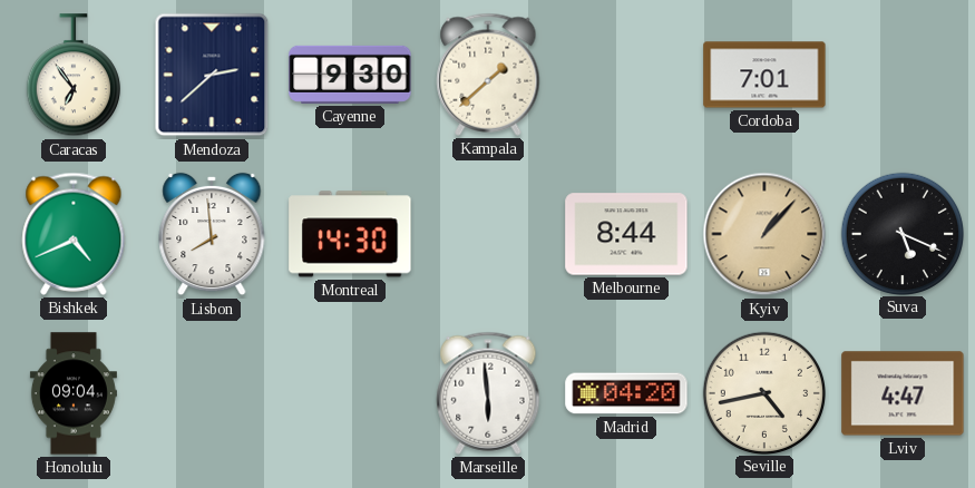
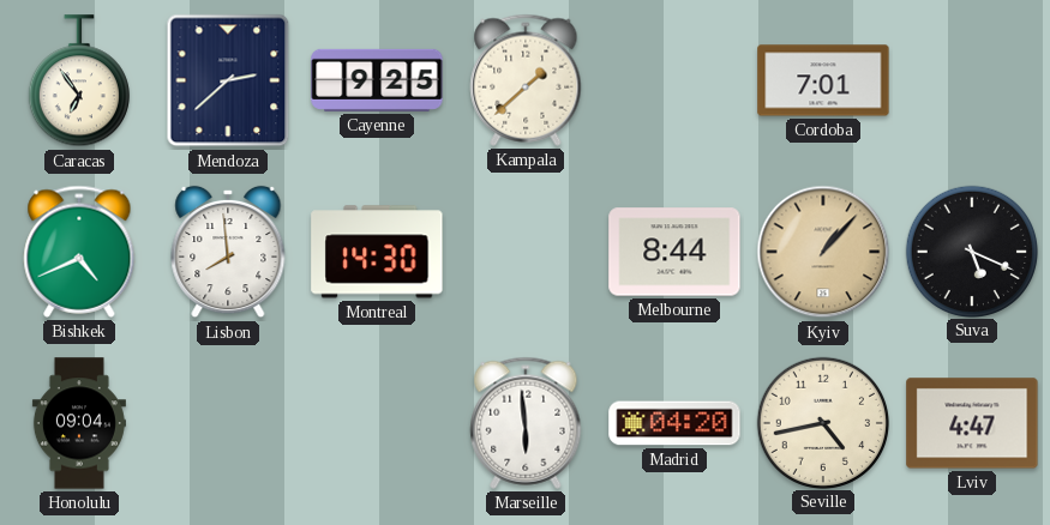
Cayenne: 9:30 -> 9:25 (377, 80)
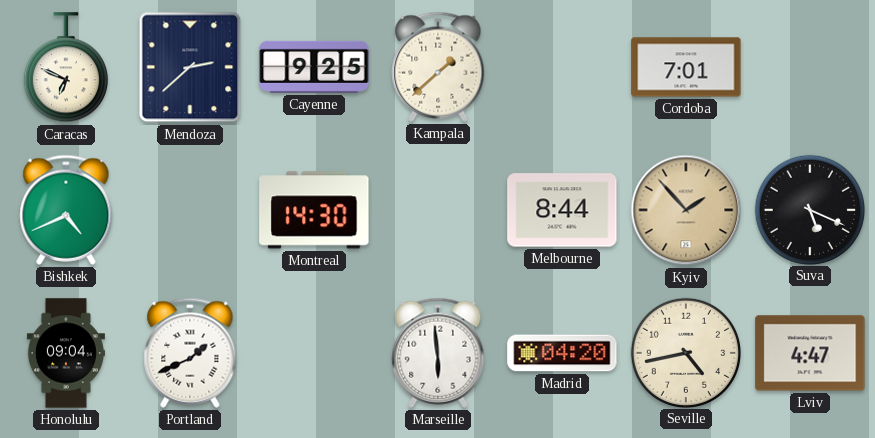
Caracas: 6:54 -> 6:49 (66, 68)
Lisbon: 7:59 -> none (228, 252)
Kyiv: 1:07 -> 1:53 (686, 210)
Portland: none -> 1:41 (190, 353)
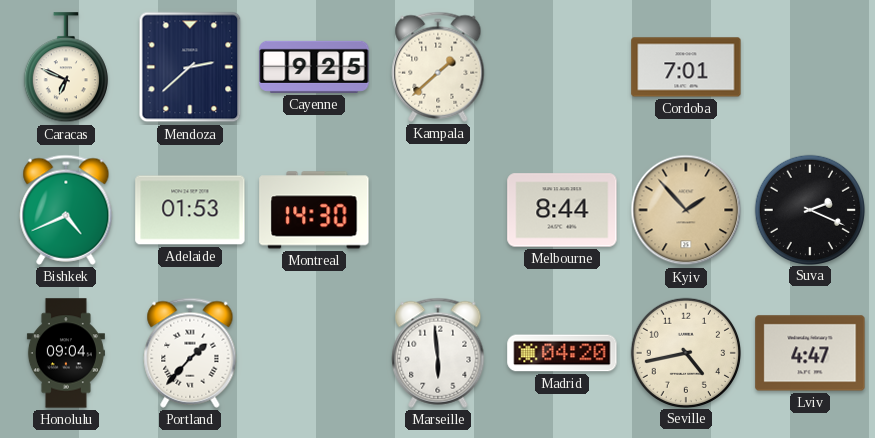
Adelaide: none -> 01:53 (190, 210)
Suva: 5:19 -> 2:19 (809, 209)
Portland: 1:41 -> 1:37 (190, 353)
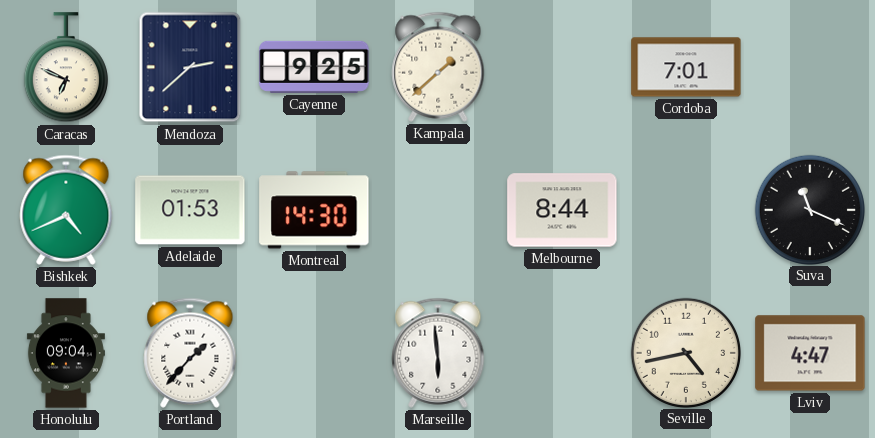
Kyiv: 1:53 -> none (686, 210)
Suva: 2:19 -> 11:19 (809, 209)
Madrid: 04:20 -> none (562, 353)
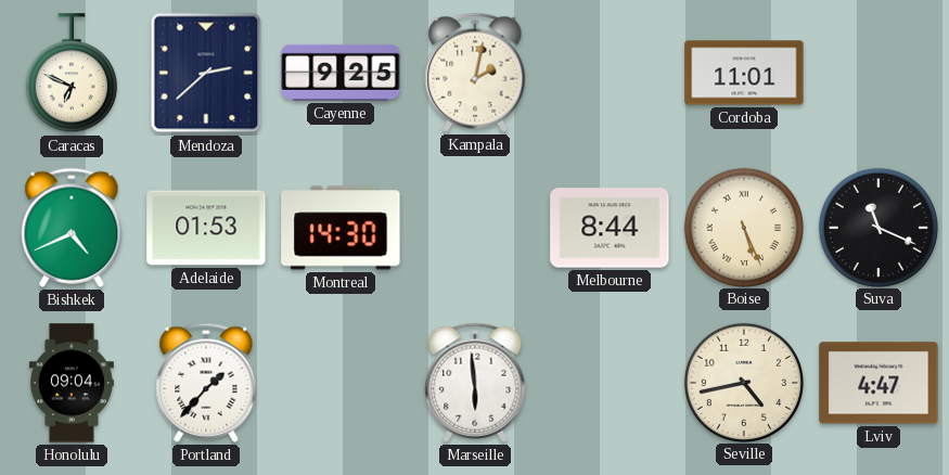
Kampala: 1:38 -> 2:02 (475, 73)
Cordoba: 7:01 -> 11:01 (744, 73)
Boise: none -> 5:26 (743, 227)
